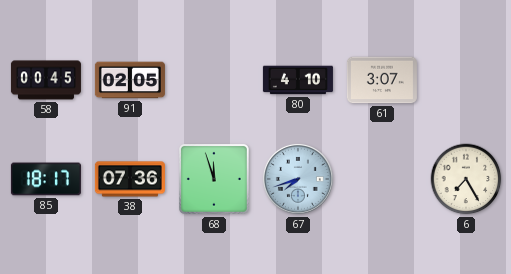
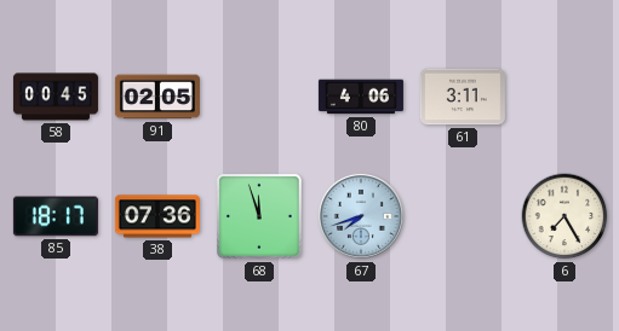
80: 4:10 -> 4:06 (361, 97)
61: 3:07 -> 3:11 (463, 97)
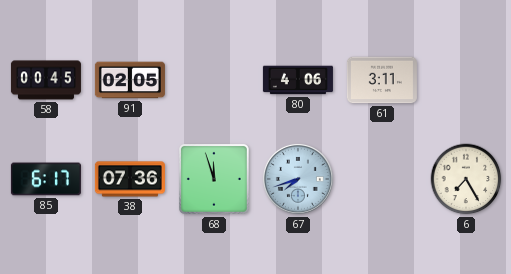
85: 18:17 -> 6:17 (46, 179)
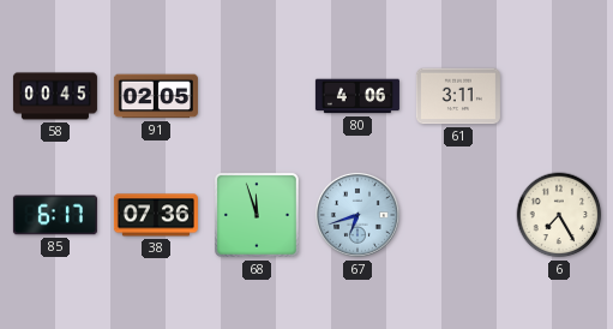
67: 7:42 -> 6:42 (357, 215)
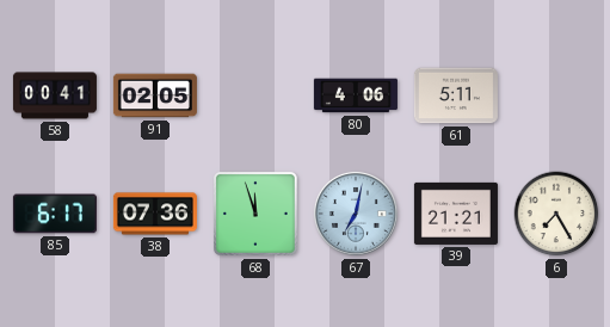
58: 00:45 -> 00:41 (55, 95)
61: 3:11 -> 5:11 (456, 95)
67: 6:42 -> 7:02 (356, 214)
39: none -> 21:21 (456, 214)
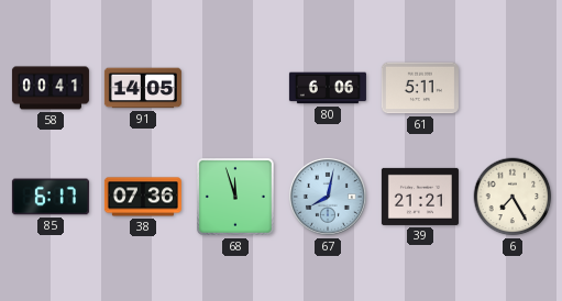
91: 02:05 -> 14:05 (143, 88)
80: 4:06 -> 6:06 (328, 88)
67: 7:02 -> 8:02 (328, 197)
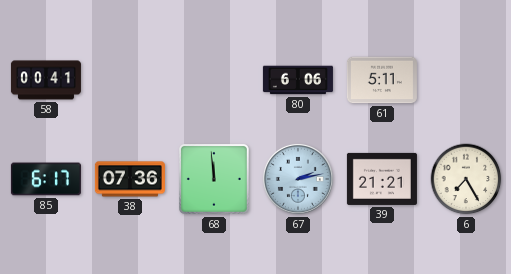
91: 14:05 -> none (143, 88)
68: 11:57 -> 11:59 (214, 179)
67: 8:02 -> 2:13 (298, 179)
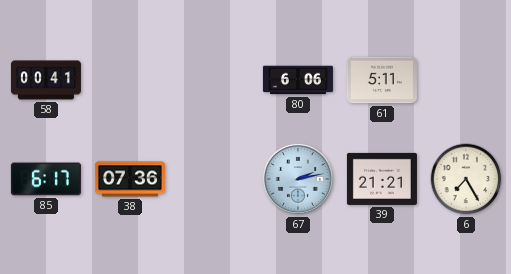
68: 11:59 -> none (214, 179)
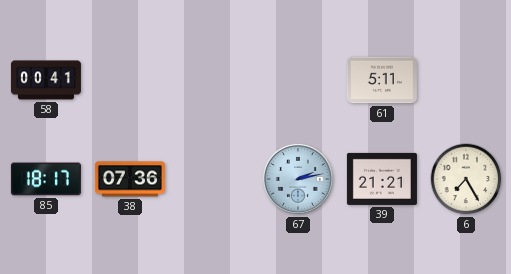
80: 6:06 -> none (298, 80)
85: 6:17 -> 18:17 (46, 179)
